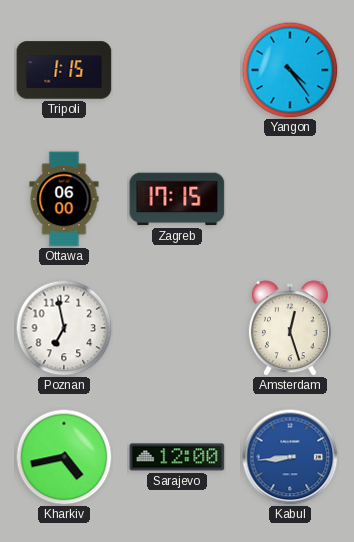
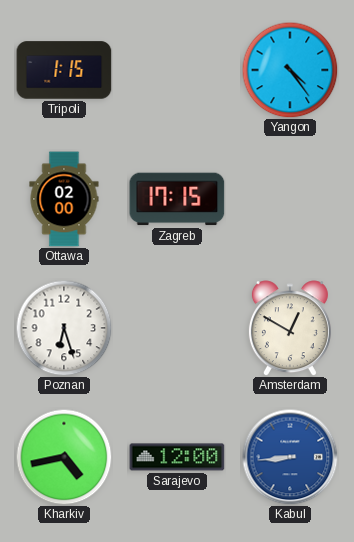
Ottawa: 06:00 -> 02:00 (64, 199)
Poznan: 6:58 -> 6:27 (64, 328)
Amsterdam: 12:27 -> 12:50 (290, 328)
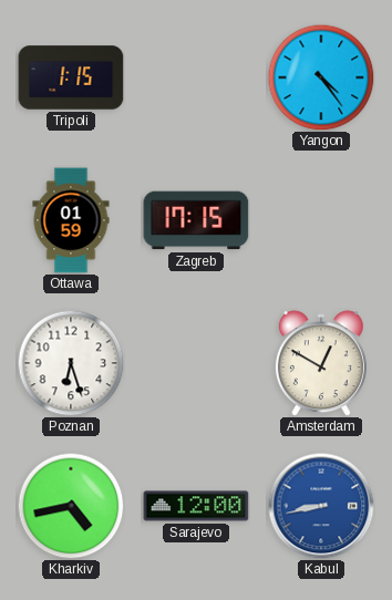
Ottawa: 02:00 -> 01:59 (71, 220)
Kabul: 8:44 -> 8:43 (321, 506)
